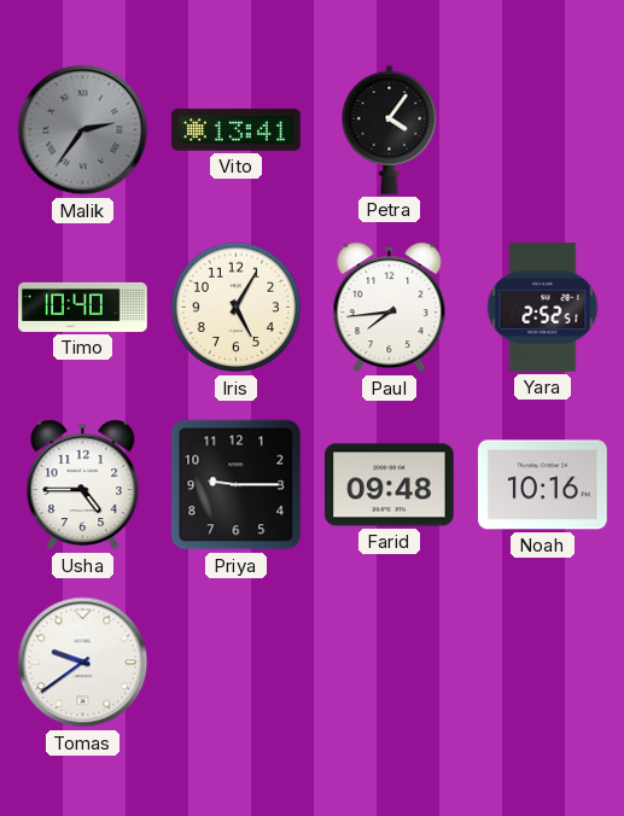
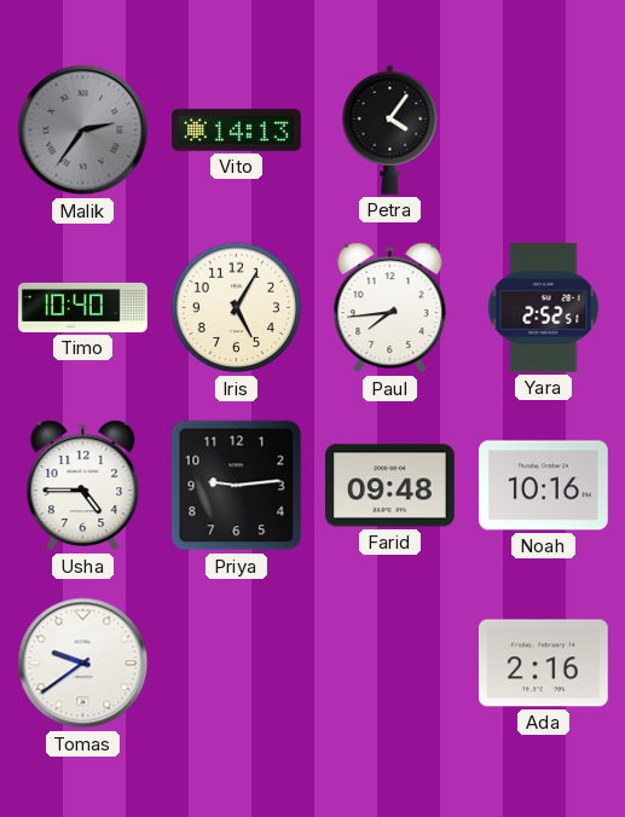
Vito: 13:41 -> 14:13 (237, 131)
Priya: 9:15 -> 9:14 (237, 486)
Ada: none -> 2:16 (544, 664)
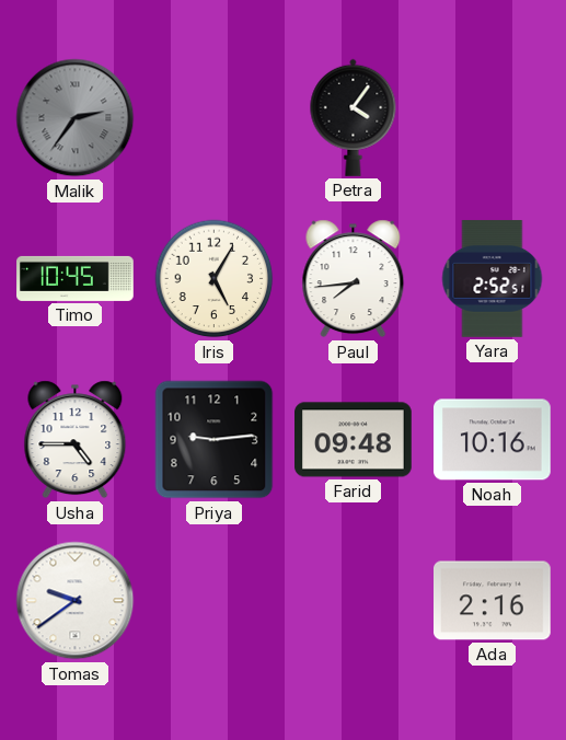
Vito: 14:13 -> none (237, 131)
Timo: 10:40 -> 10:45 (76, 278)
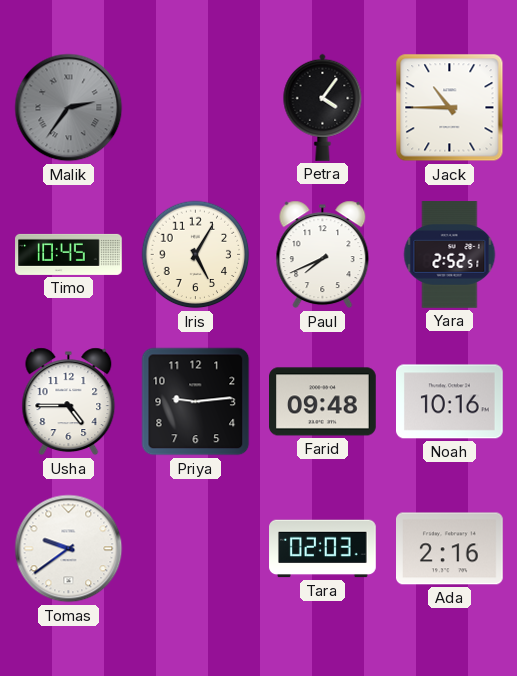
Jack: none -> 10:45 (450, 108)
Paul: 7:44 -> 7:41 (323, 255)
Tara: none -> 02:03 (323, 549)
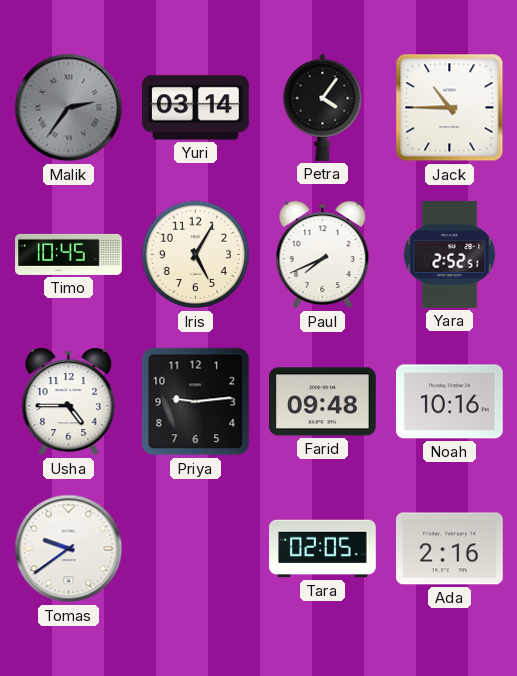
Yuri: none -> 03:14 (196, 108)
Tara: 02:03 -> 02:05 (323, 549)
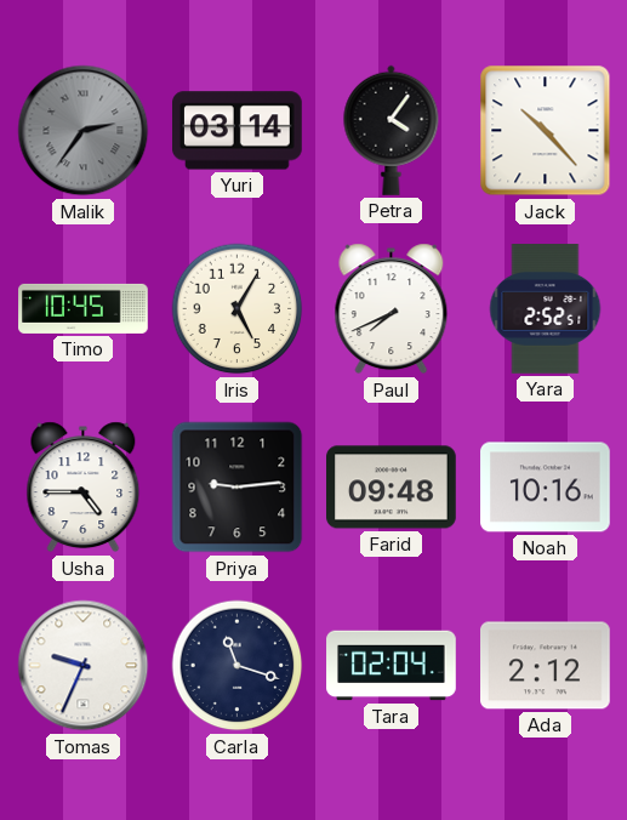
Jack: 10:45 -> 10:23 (546, 131)
Tomas: 9:39 -> 9:34 (84, 666)
Carla: none -> 11:18 (238, 666)
Tara: 02:05 -> 02:04 (392, 666)
Ada: 2:16 -> 2:12 (546, 666)
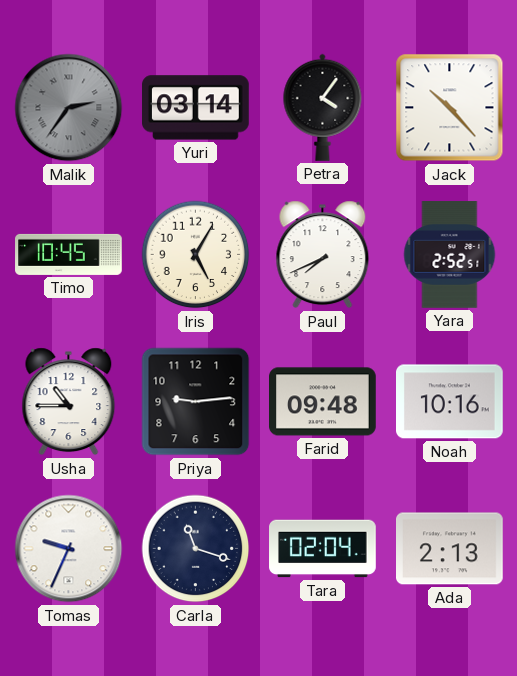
Usha: 4:45 -> 10:45 (69, 402)
Ada: 2:12 -> 2:13 (450, 549)
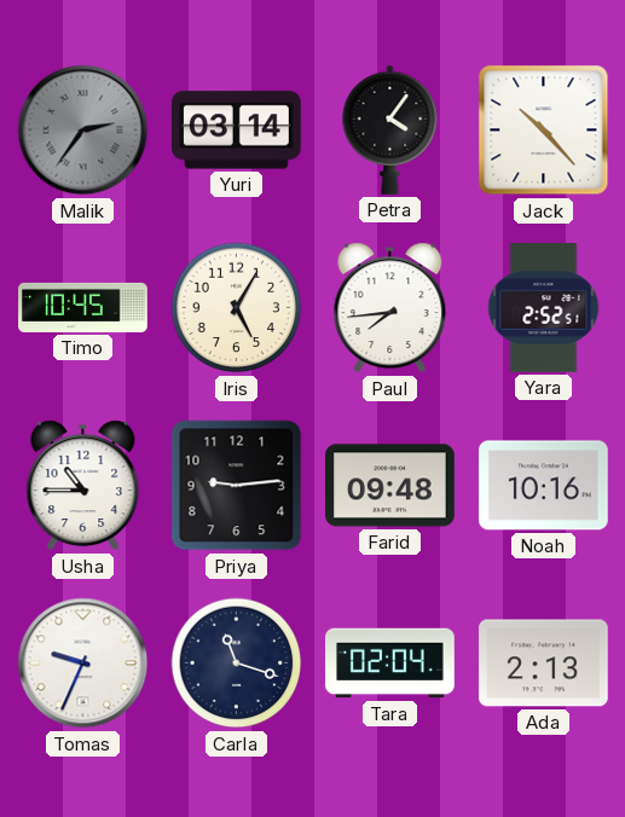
Paul: 7:41 -> 7:44 (390, 308)
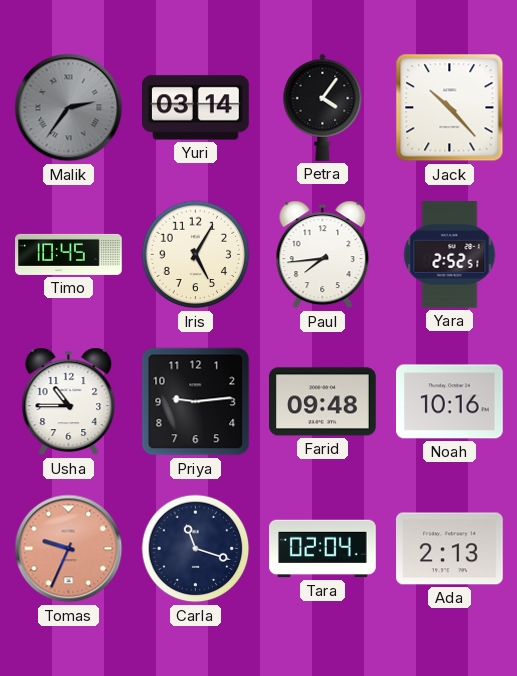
Tomas dial: white -> salmon (69, 549)
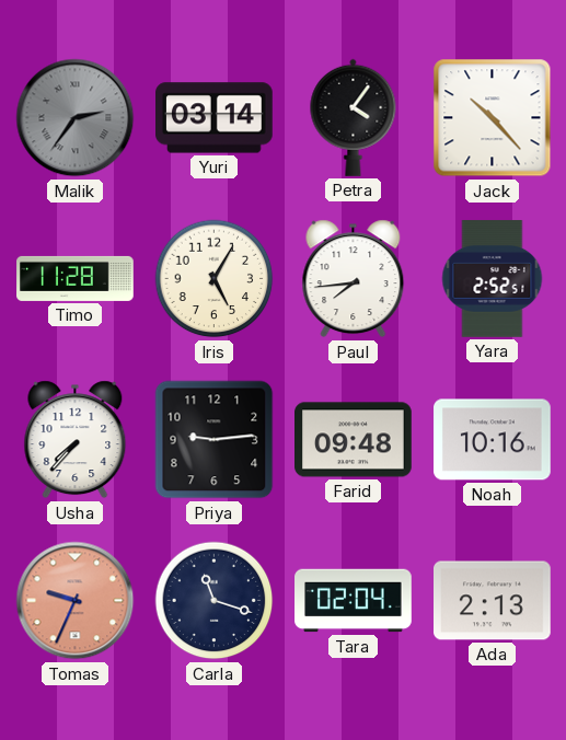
Timo: 10:45 -> 11:28 (76, 278)
Usha: 10:45 -> 7:37 (76, 440)
